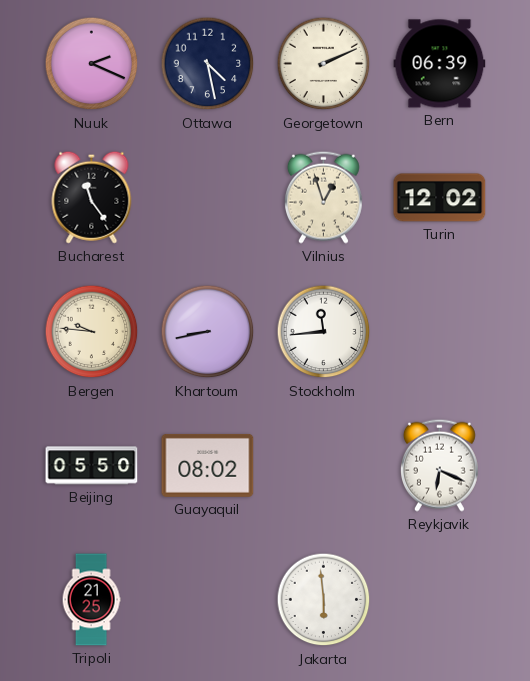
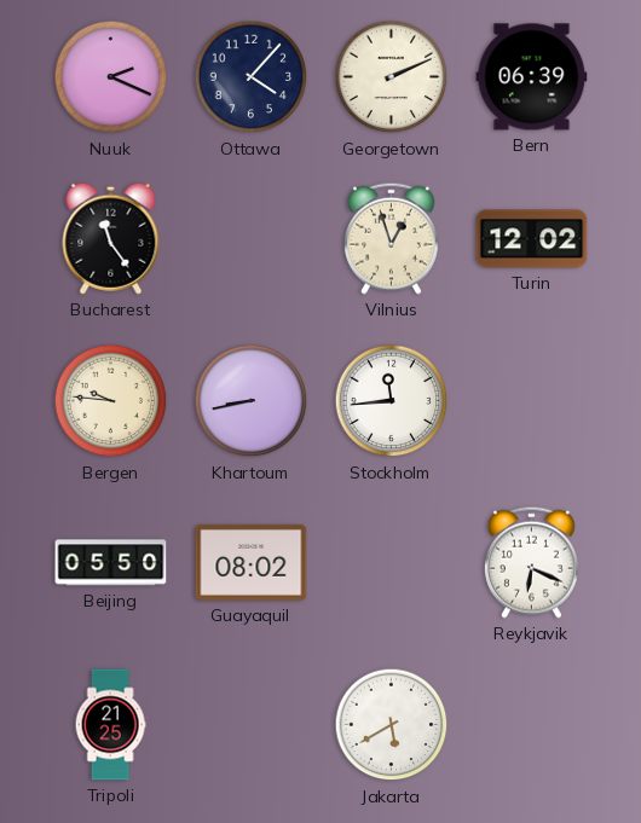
Ottawa: 4:28 -> 4:07 (252, 77)
Jakarta: 5:59 -> 5:40 (392, 725)
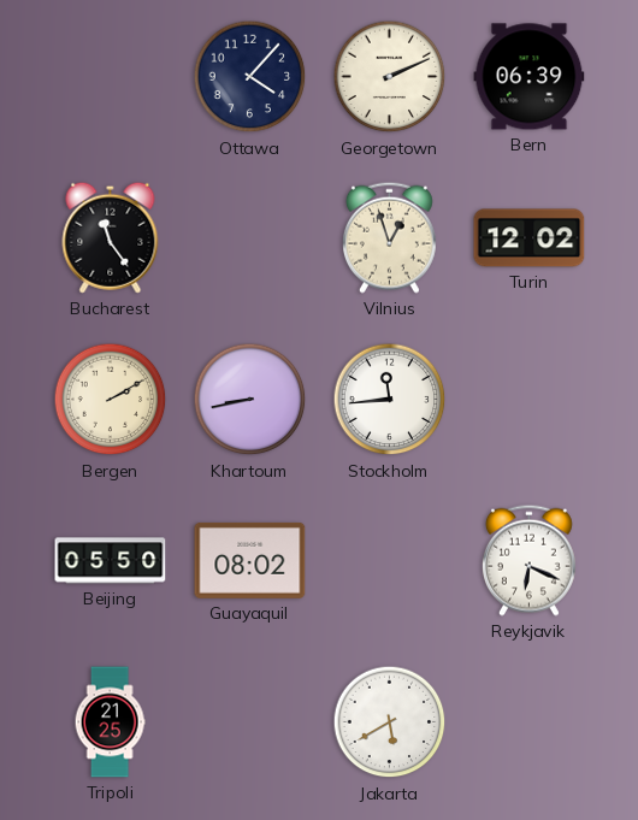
Nuuk: 2:19 -> none (111, 77)
Bergen: 9:46 -> 2:10 (111, 400)
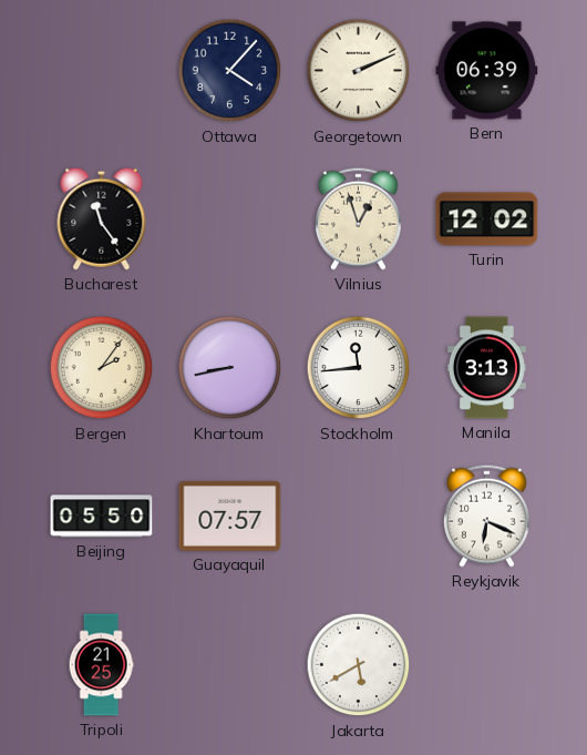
Bergen: 2:10 -> 2:06 (102, 368)
Manila: none -> 3:13 (486, 368)
Guayaquil: 08:02 -> 07:57 (230, 516)
